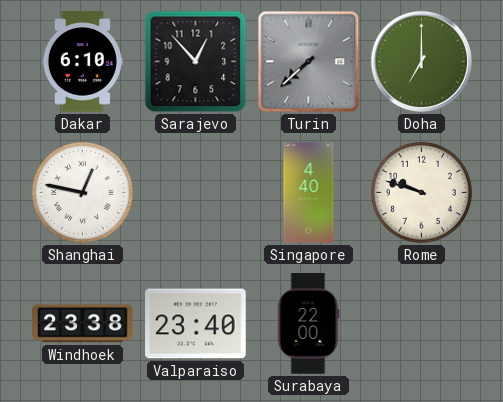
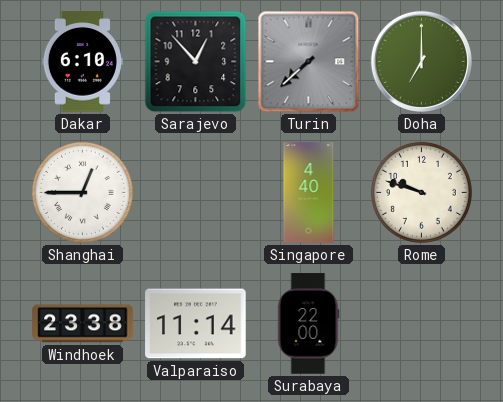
Shanghai: 12:47 -> 12:45 (82, 192)
Valparaiso: 23:40 -> 11:14 (196, 324)
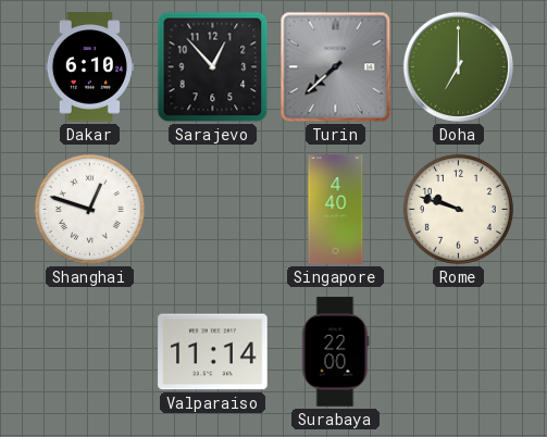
Shanghai: 12:45 -> 12:48 (89, 209)
Windhoek: 23:38 -> none (83, 324)
